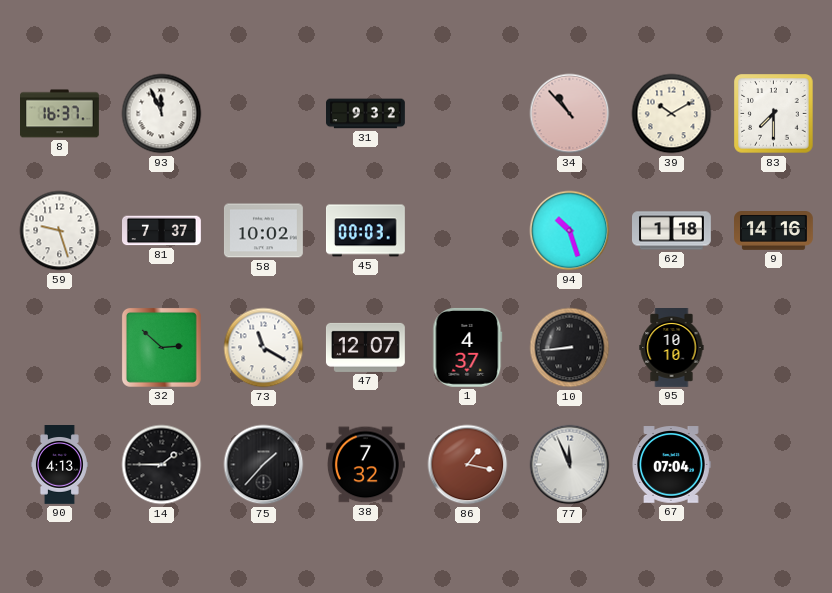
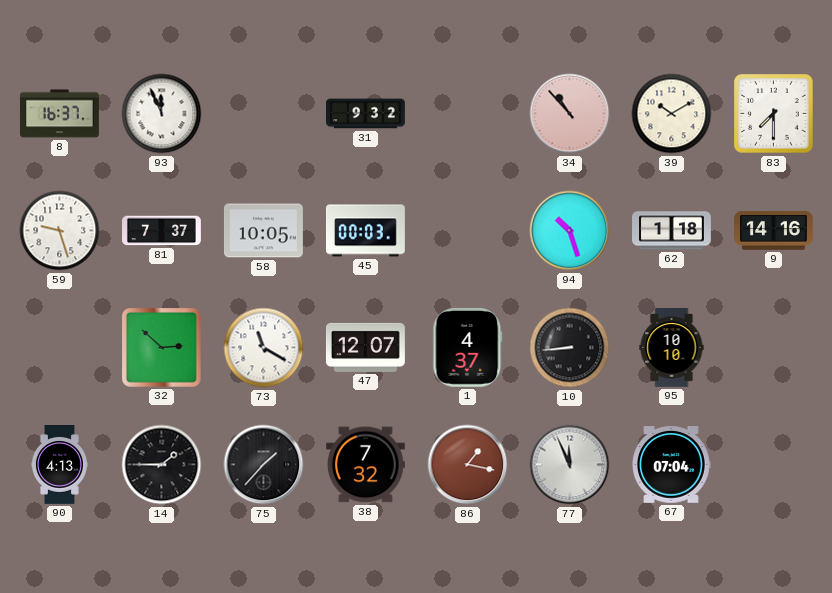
58: 10:02 -> 10:05 (263, 231)
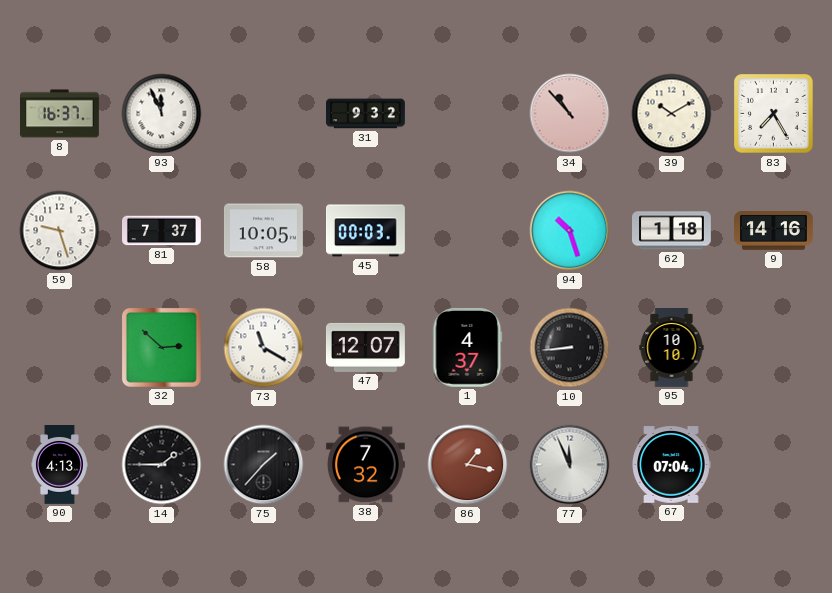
83: 7:30 -> 7:25 (774, 114)
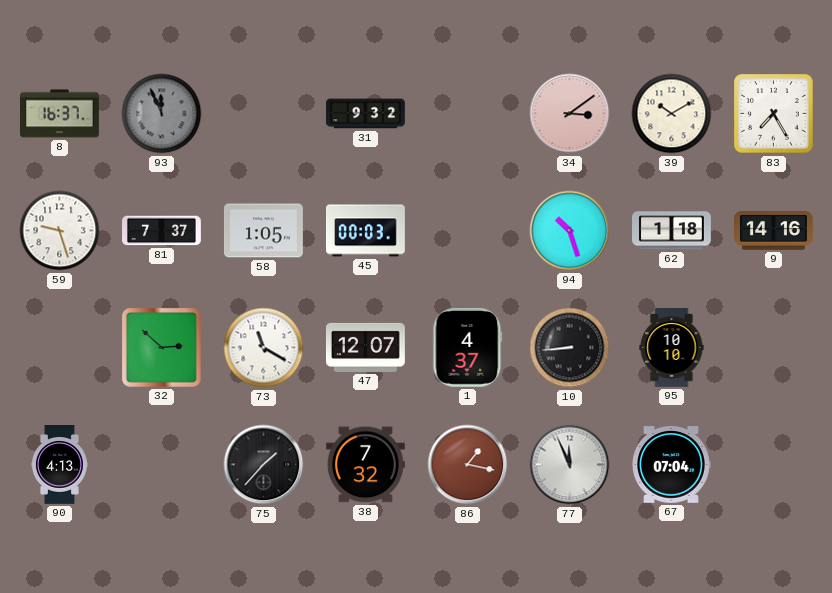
93 dial: white -> grey (162, 114)
34: 10:53 -> 3:09 (570, 114)
58: 10:05 -> 1:05 (263, 231)
14: 1:45 -> none (162, 465)
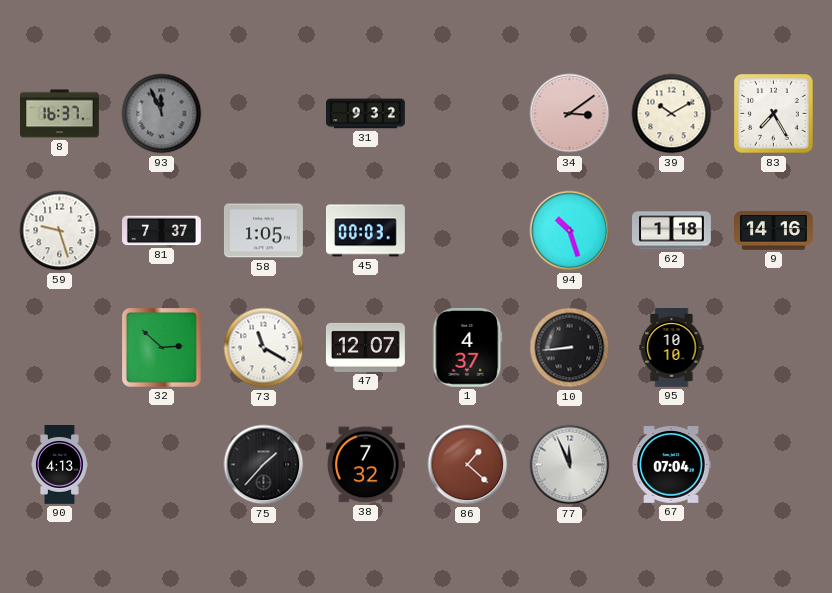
86: 1:17 -> 1:22 (468, 465)
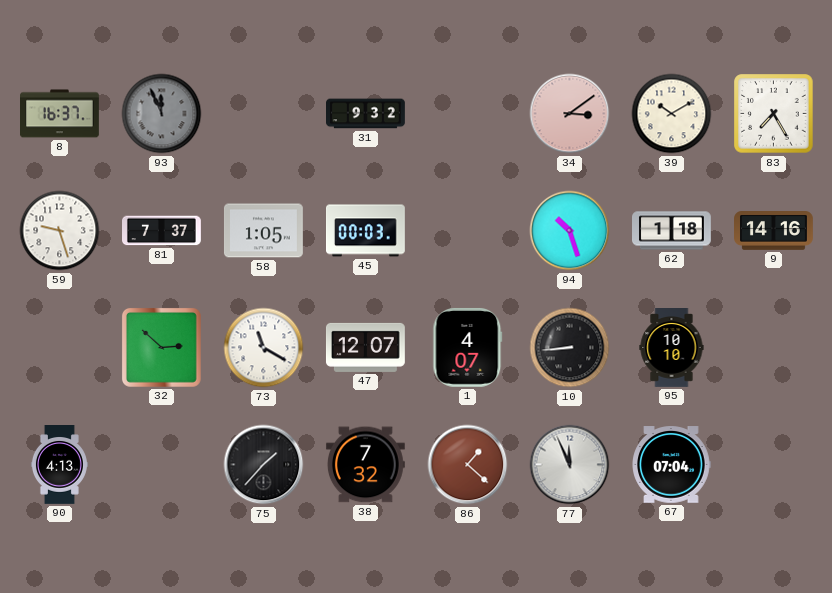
1: 4:37 -> 4:07 (468, 347)
